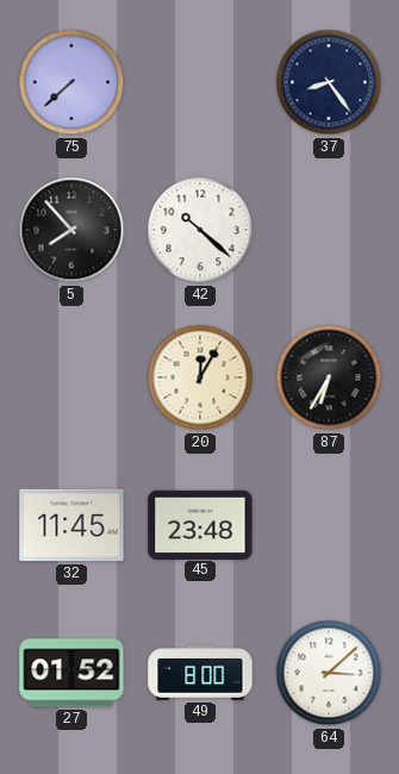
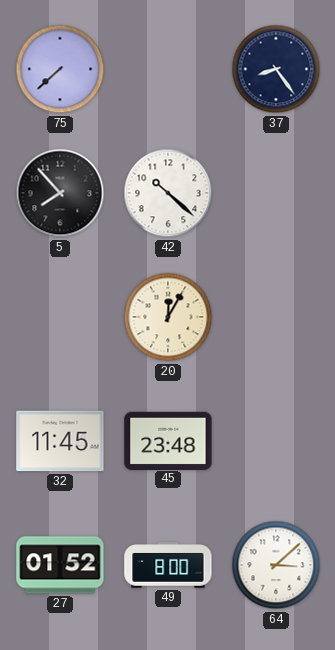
87: 6:35 -> none (329, 377)
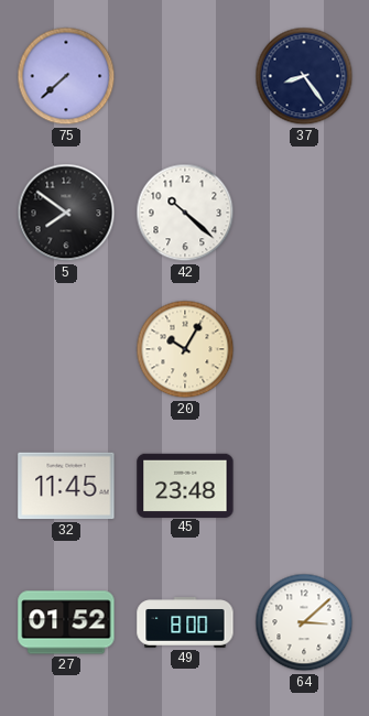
5: 7:53 -> 7:51 (66, 213)
20: 12:05 -> 10:05 (185, 349)
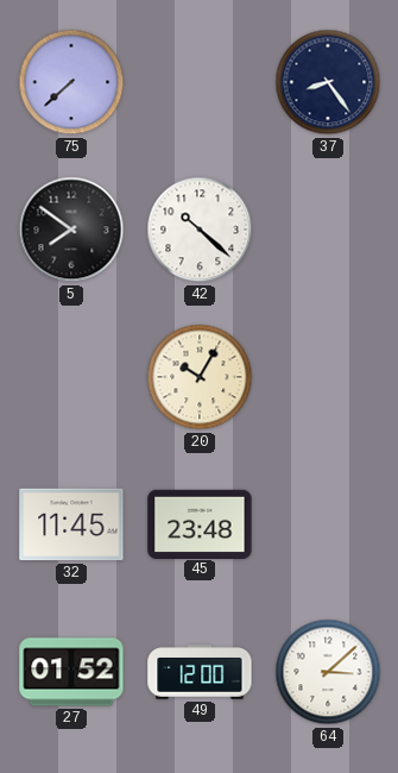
49: 8:00 -> 12:00 (200, 672)
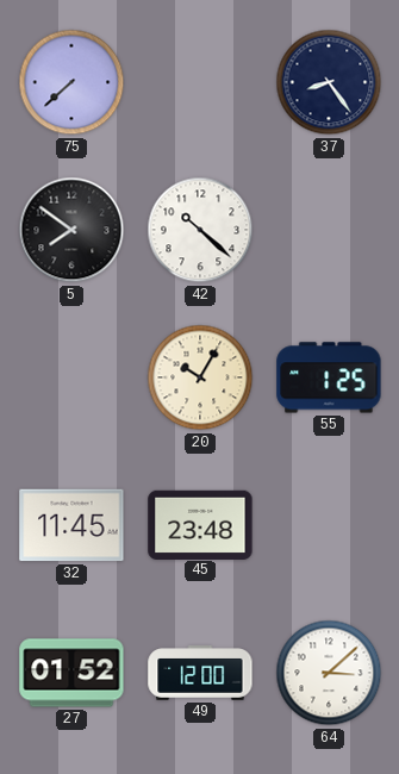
55: none -> 1:25 (329, 377)
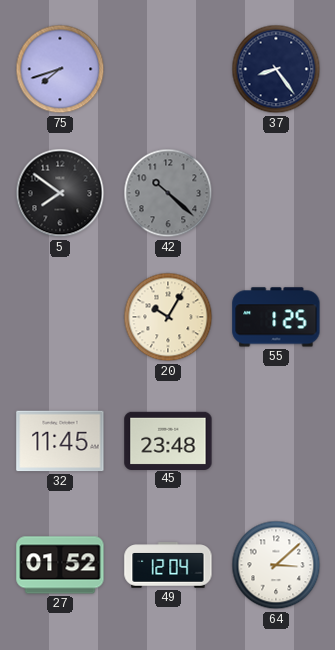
75: 7:38 -> 7:42 (60, 69)
42 dial: white -> grey (168, 193)
49: 12:00 -> 12:04 (168, 565)
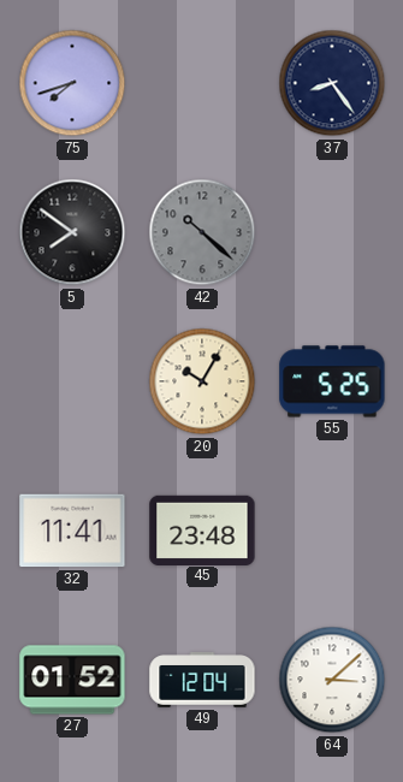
55: 1:25 -> 5:25 (332, 381)
32: 11:45 -> 11:41 (72, 531)
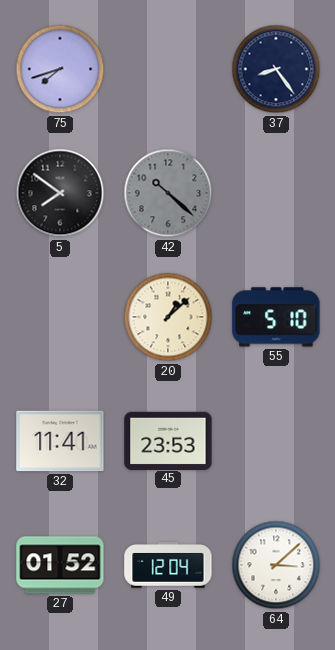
20: 10:05 -> 1:08 (168, 317)
55: 5:25 -> 5:10 (276, 317)
45: 23:48 -> 23:53 (168, 440)
